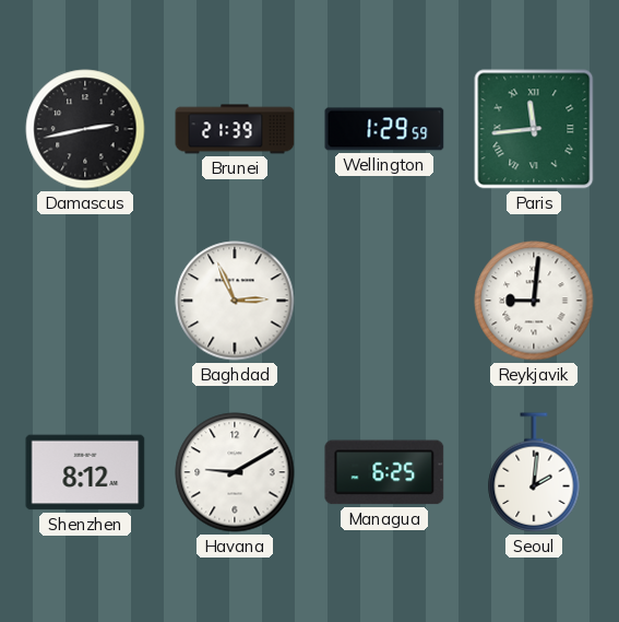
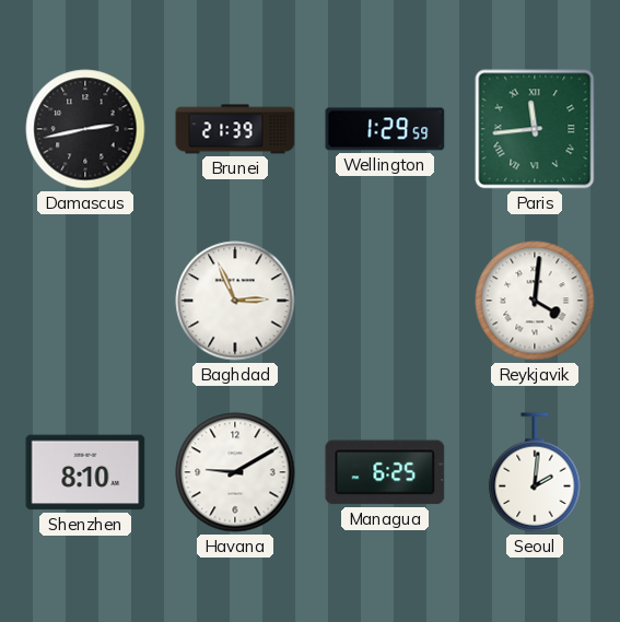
Reykjavik: 9:01 -> 4:01 (535, 301)
Shenzhen: 8:12 -> 8:10 (85, 472)
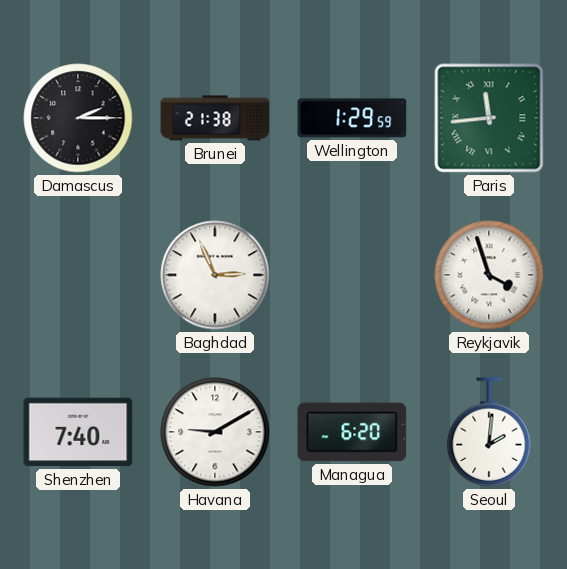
Damascus: 2:43 -> 2:15 (78, 118)
Brunei: 21:39 -> 21:38 (215, 118)
Reykjavik: 4:01 -> 3:57 (489, 275)
Shenzhen: 8:10 -> 7:40 (78, 432)
Managua: 6:25 -> 6:20 (352, 432)
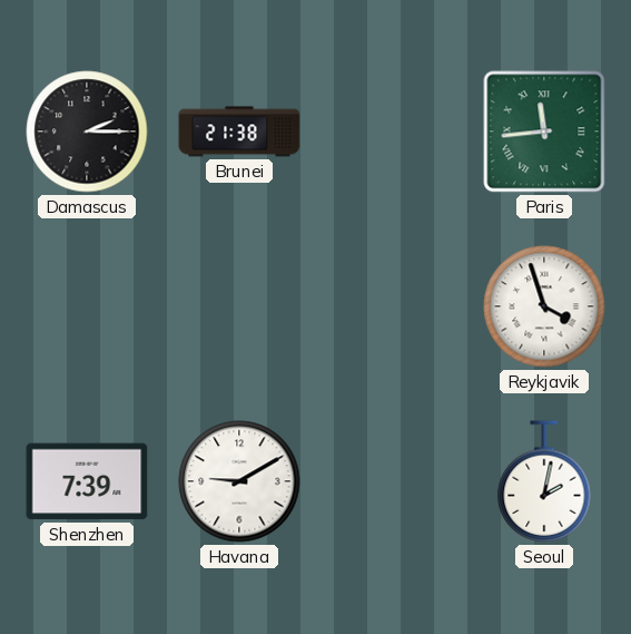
Wellington: 1:29 -> none (352, 118)
Baghdad: 2:56 -> none (215, 275)
Shenzhen: 7:40 -> 7:39 (87, 481)
Managua: 6:20 -> none (352, 432)
Seoul: 2:01 -> 2:02 (544, 481)
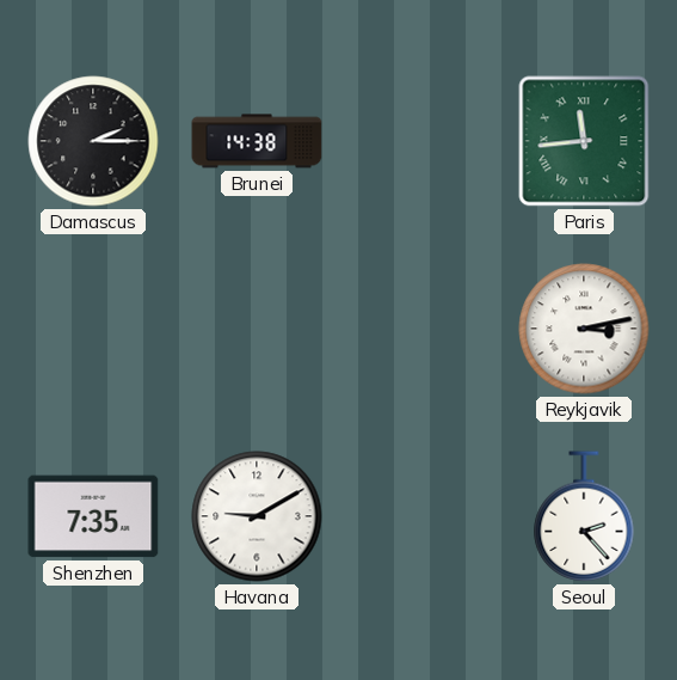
Brunei: 21:38 -> 14:38 (257, 141)
Reykjavik: 3:57 -> 3:13 (584, 329)
Shenzhen: 7:39 -> 7:35 (93, 516)
Seoul: 2:02 -> 2:23 (584, 516)
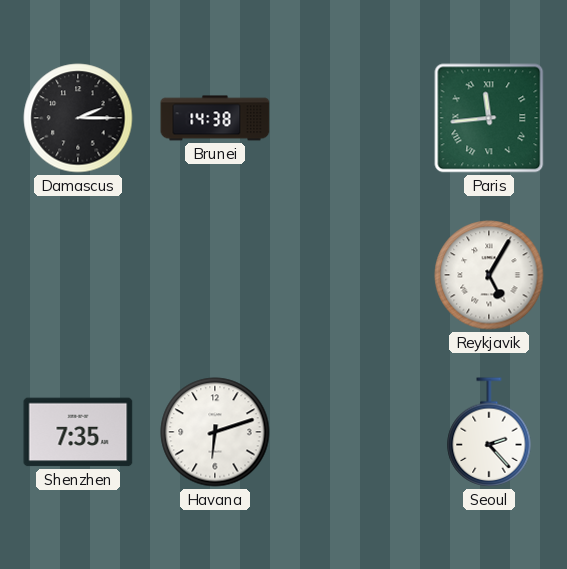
Reykjavik: 3:13 -> 5:05 (489, 275)
Havana: 9:10 -> 6:12 (215, 432)
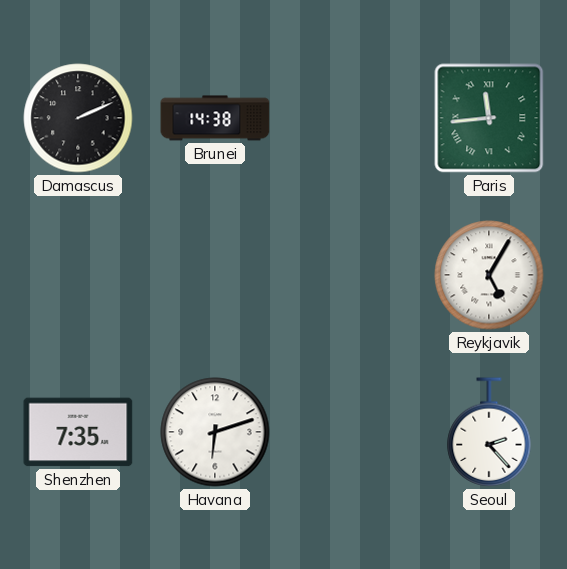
Damascus: 2:15 -> 2:11 (78, 118)
